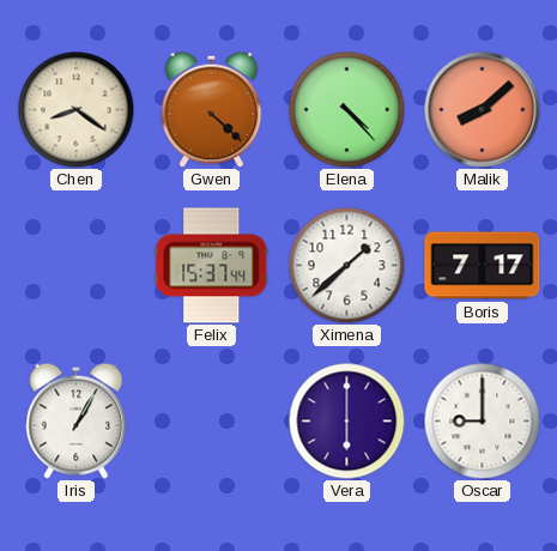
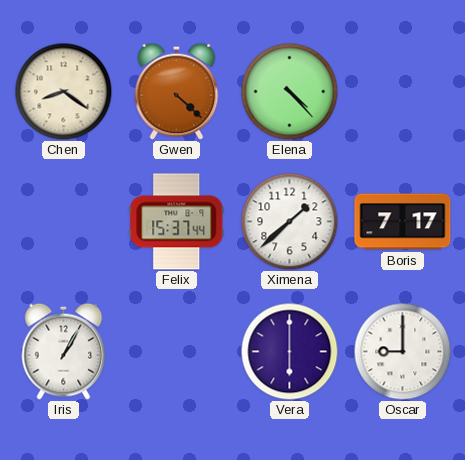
Malik: 8:08 -> none (483, 110)
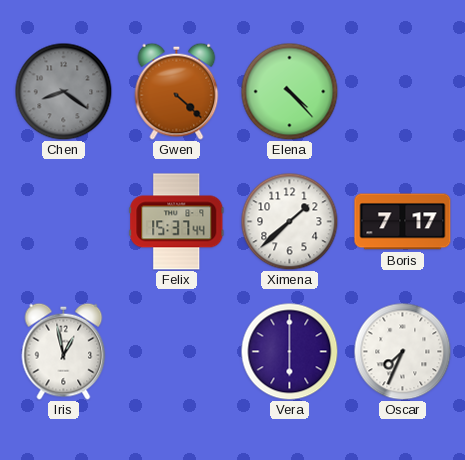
Chen dial: cream -> grey (63, 91)
Iris: 1:05 -> 12:58 (64, 351)
Oscar: 9:00 -> 7:34 (402, 351)
